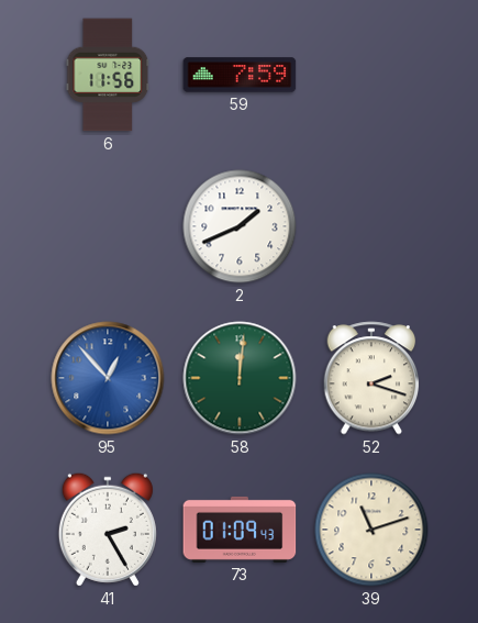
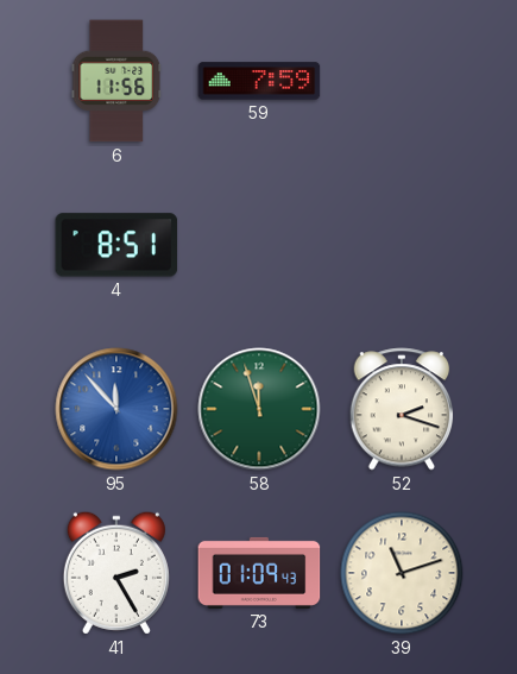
4: none -> 8:51 (116, 245)
2: 1:41 -> none (240, 226)
95: 12:53 -> 11:53 (116, 409)
58: 12:01 -> 11:57 (259, 409)
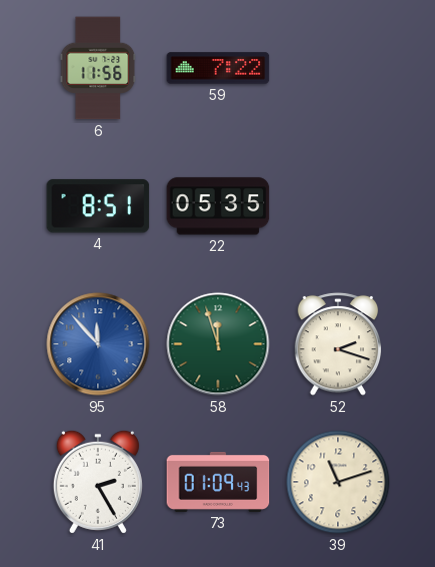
59: 7:59 -> 7:22 (218, 68)
22: none -> 05:35 (218, 206)
